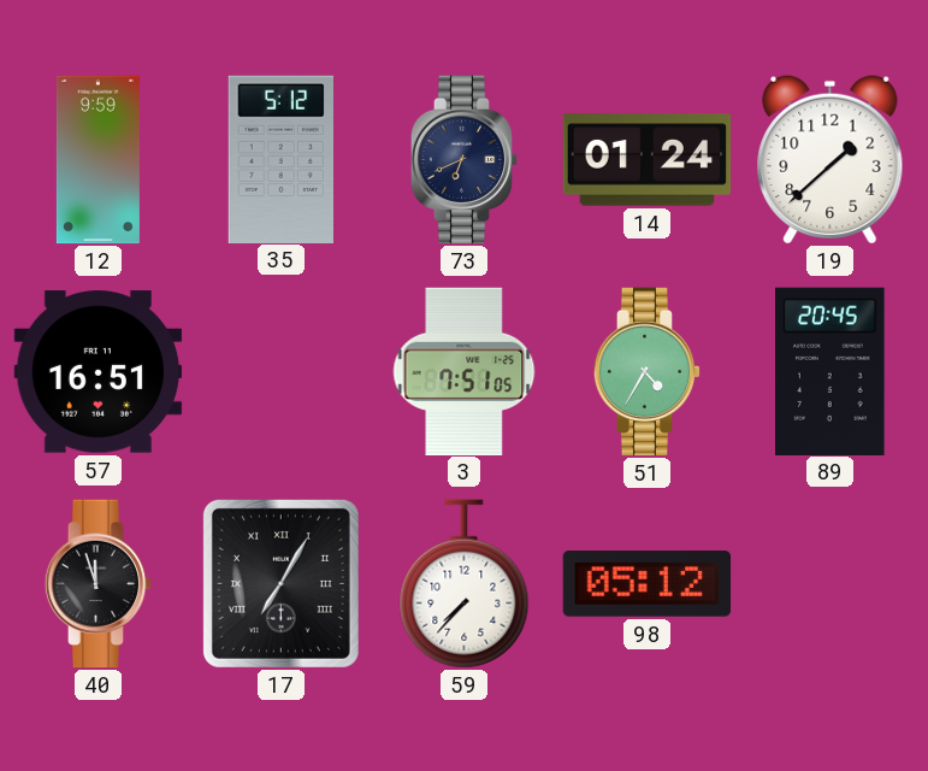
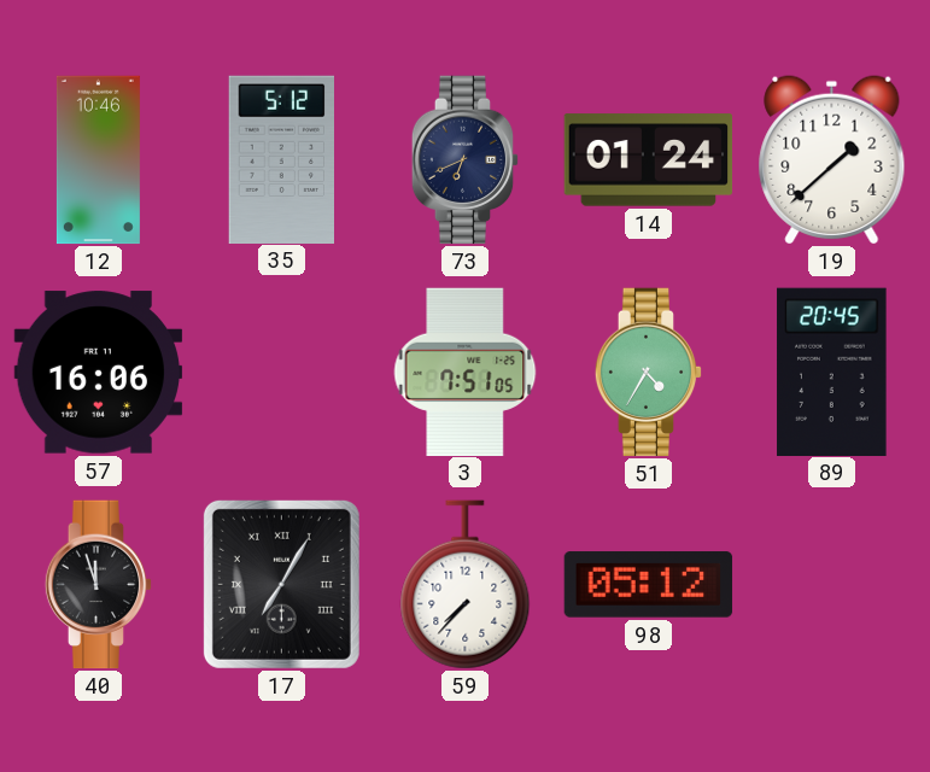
12: 9:59 -> 10:46 (98, 160)
57: 16:51 -> 16:06 (99, 373)
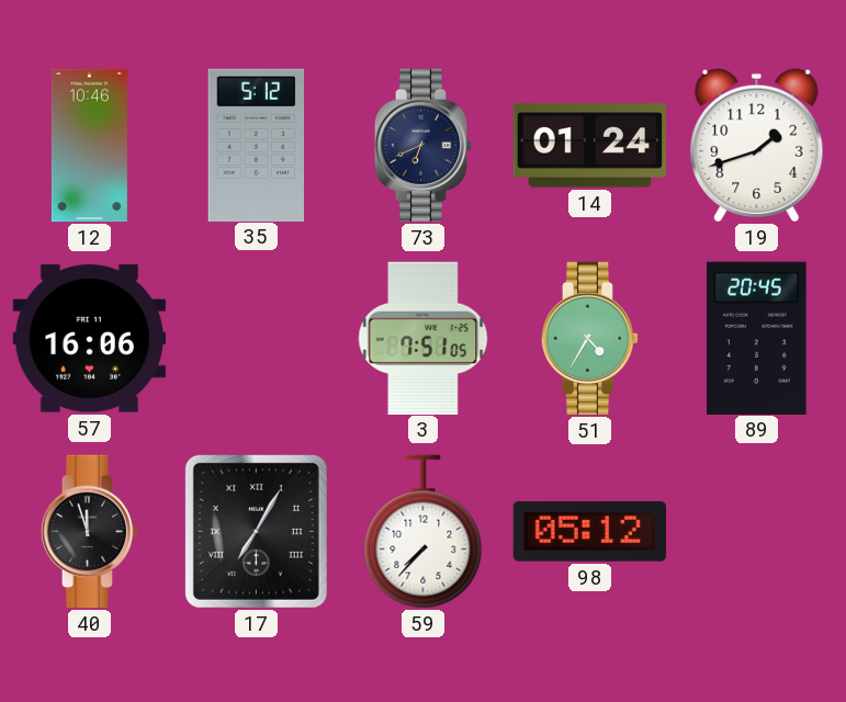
19: 1:38 -> 1:42 (757, 145)
